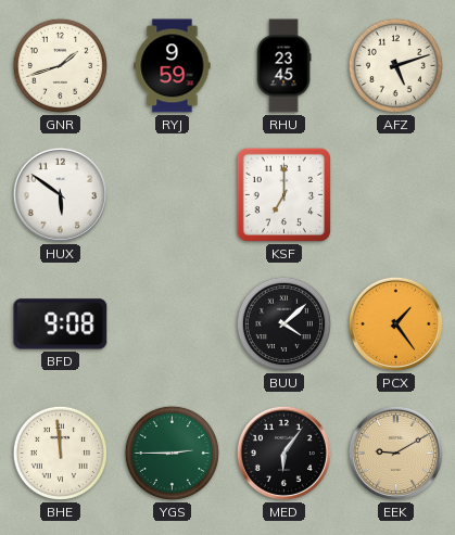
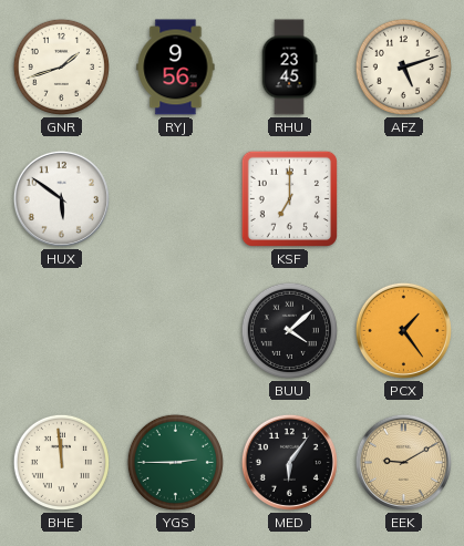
RYJ: 9:59 -> 9:56 (176, 68)
BFD: 9:08 -> none (61, 324)
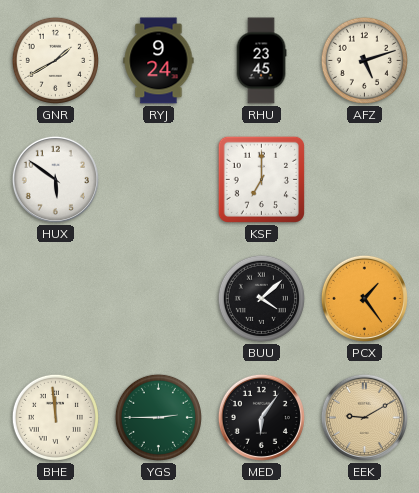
GNR: 1:42 -> 1:40 (55, 60)
RYJ: 9:56 -> 9:24 (159, 61)
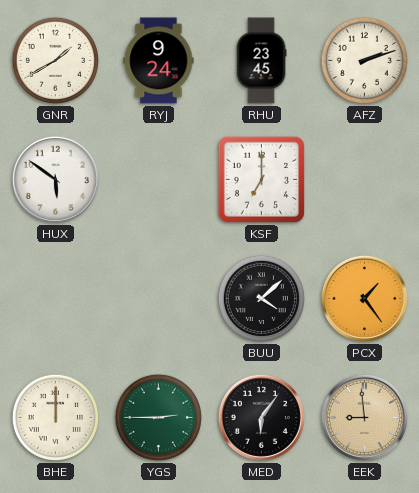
AFZ: 5:12 -> 2:12 (364, 60)
BHE: 11:59 -> 12:00 (55, 417)
EEK: 9:10 -> 8:59 (364, 417)
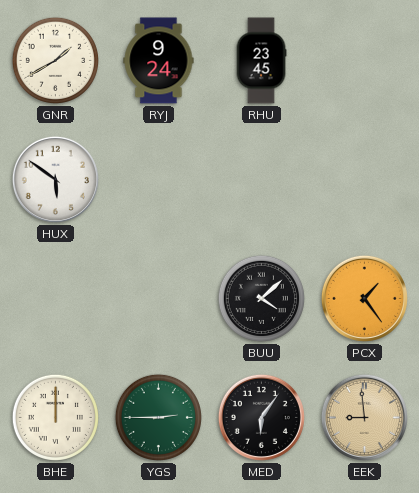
AFZ: 2:12 -> none (364, 60)
KSF: 7:00 -> none (261, 179)
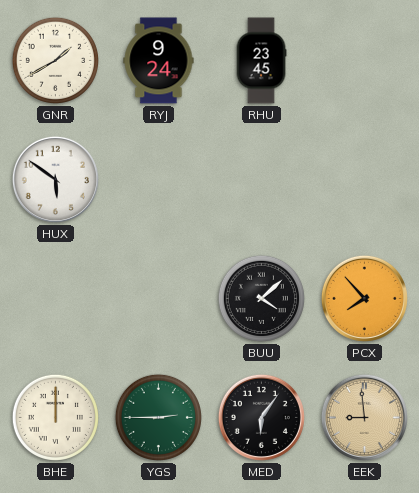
PCX: 1:24 -> 7:53 (364, 298)
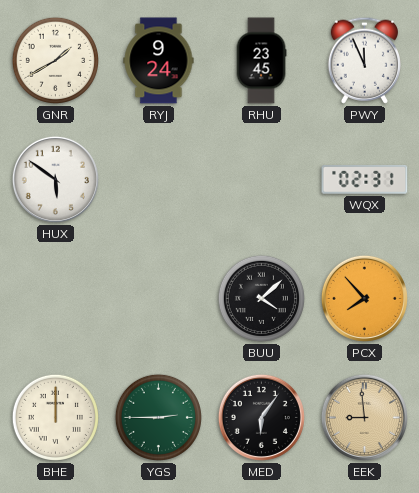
PWY: none -> 11:56 (364, 60)
WQX: none -> 02:31 (365, 180)
